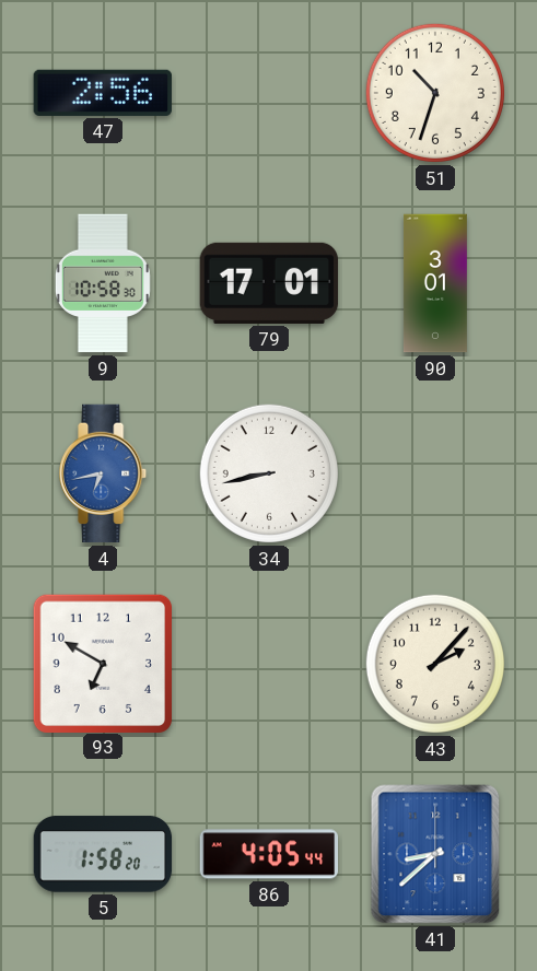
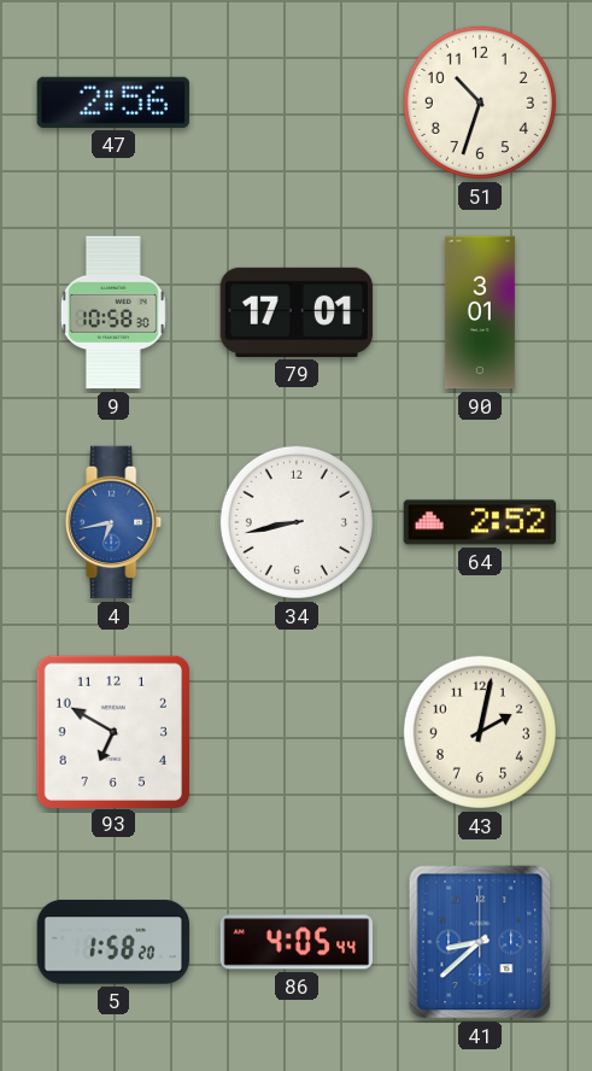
64: none -> 2:52 (480, 522)
43: 2:07 -> 2:02 (480, 732)
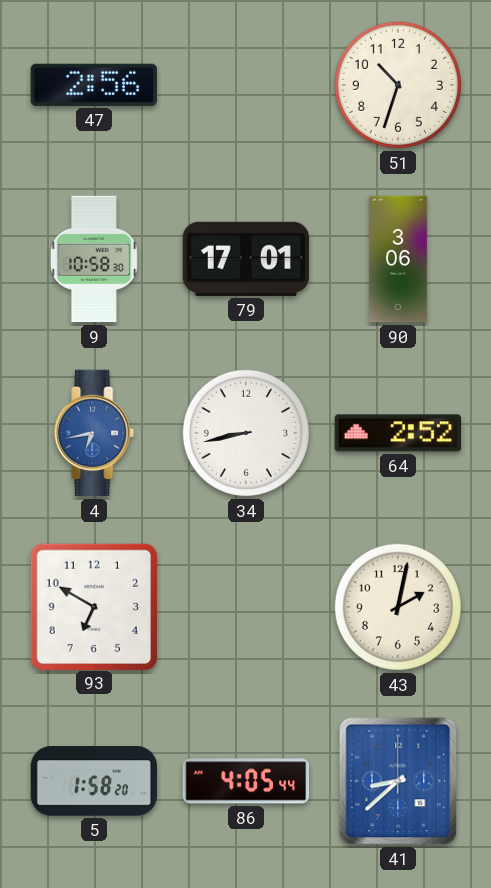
90: 3:01 -> 3:06 (398, 259)
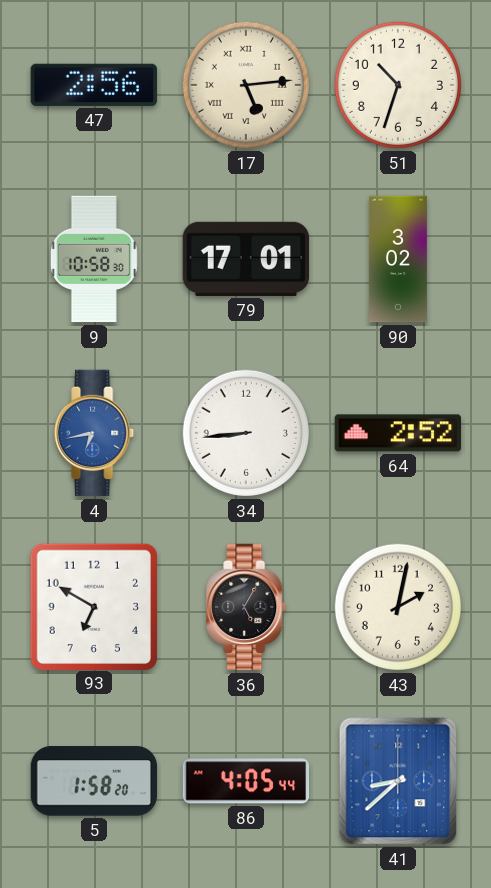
17: none -> 5:14 (246, 85)
90: 3:06 -> 3:02 (398, 259)
34: 8:43 -> 8:44 (246, 433)
36: none -> 5:05 (247, 607)
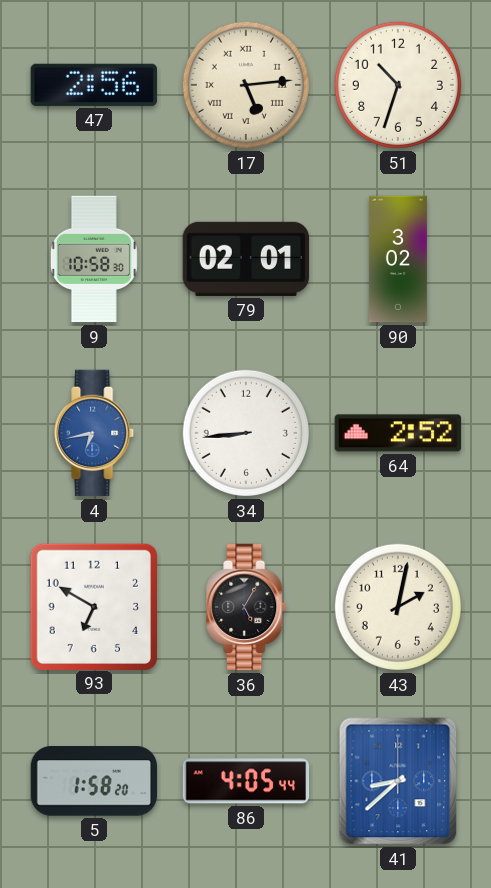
79: 17:01 -> 02:01 (246, 259)
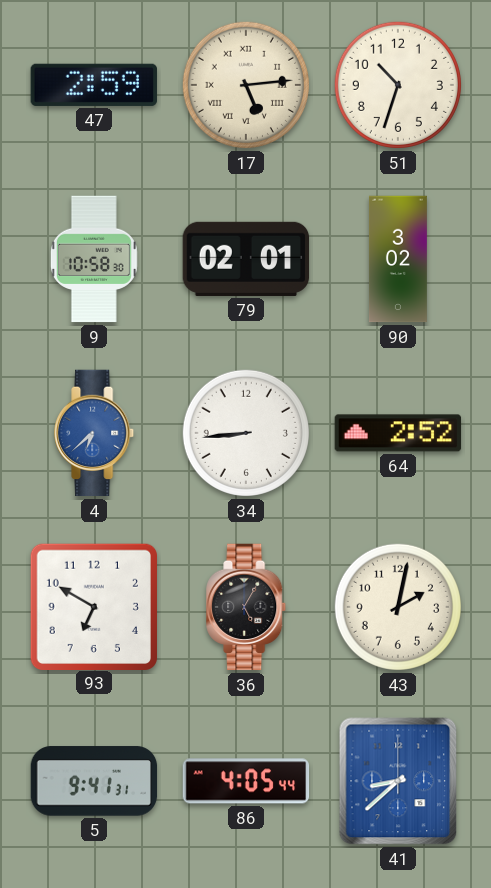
47: 2:56 -> 2:59 (94, 85)
4: 6:43 -> 6:38 (95, 433)
5: 1:58 -> 9:41 (94, 781)
